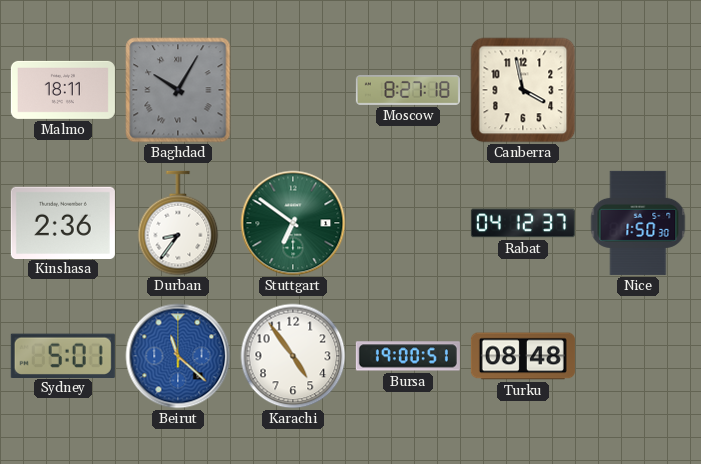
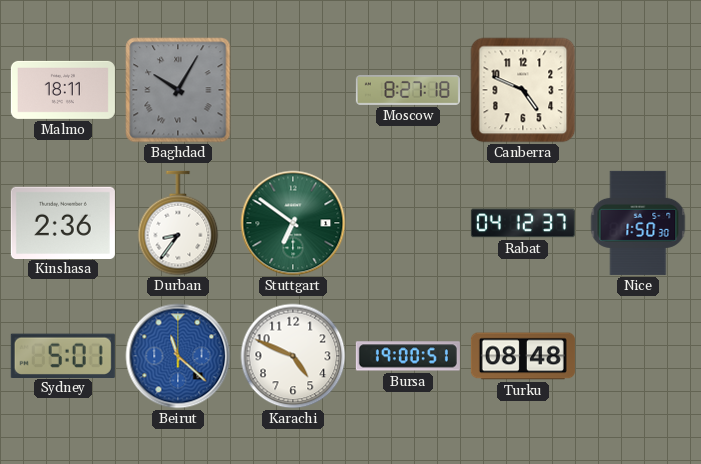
Canberra: 3:58 -> 4:49 (523, 90)
Karachi: 4:54 -> 4:49 (293, 356)
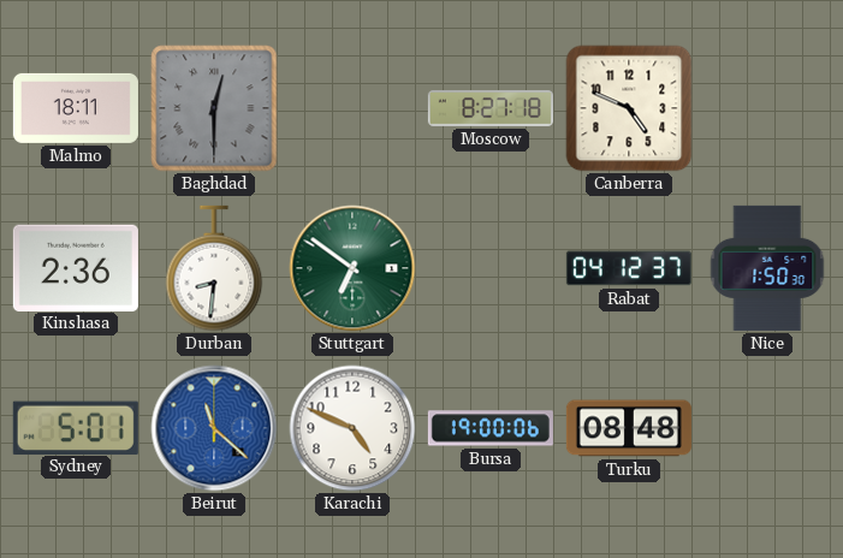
Baghdad: 10:05 -> 12:30 (214, 108)
Durban: 8:36 -> 8:31 (214, 268)
Bursa: 19:00:51 -> 19:00:06 (491, 428)
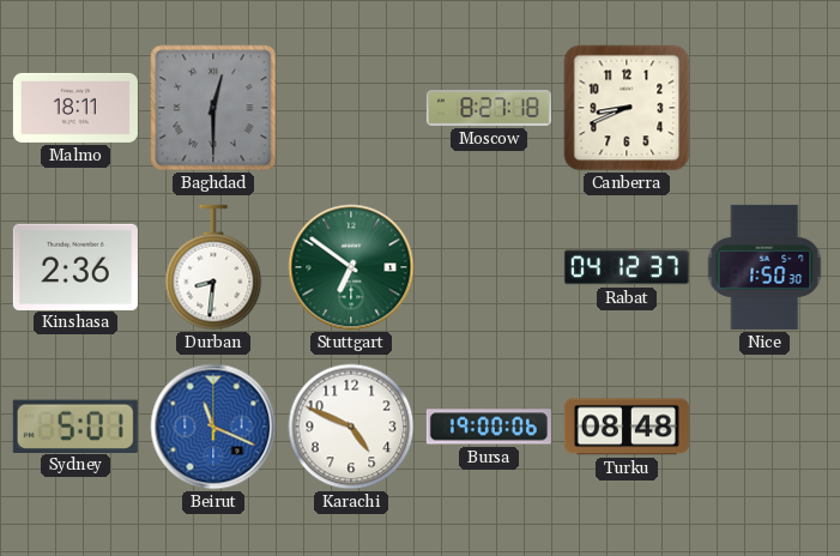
Canberra: 4:49 -> 8:41 (627, 108)
Beirut: 11:22 -> 11:19 (213, 427)
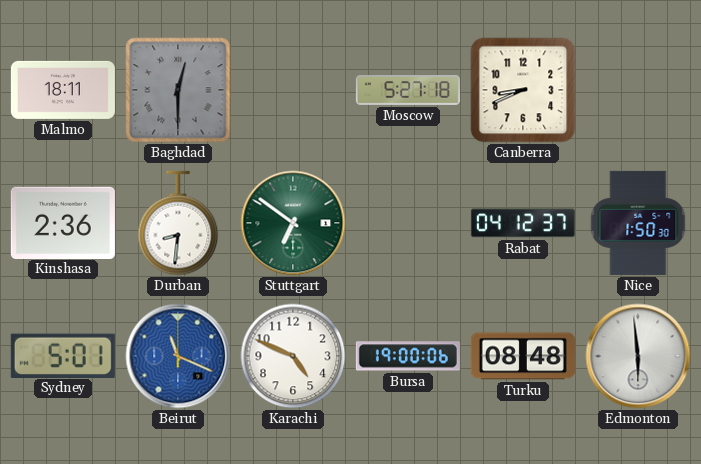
Moscow: 8:27 -> 5:27 (408, 91)
Edmonton: none -> 5:59 (638, 356)
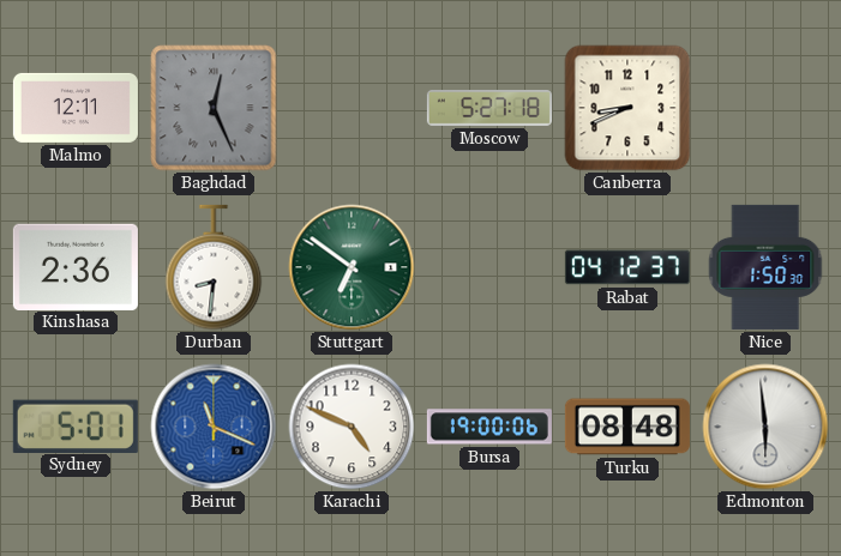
Malmo: 18:11 -> 12:11 (76, 108)
Baghdad: 12:30 -> 12:26 (214, 108)
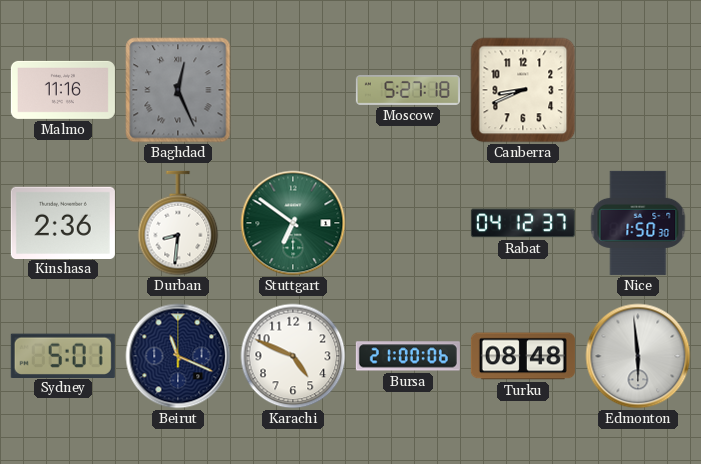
Malmo: 12:11 -> 11:16 (63, 90)
Beirut dial: blue -> navy (178, 356)
Bursa: 19:00 -> 21:00 (408, 356)
